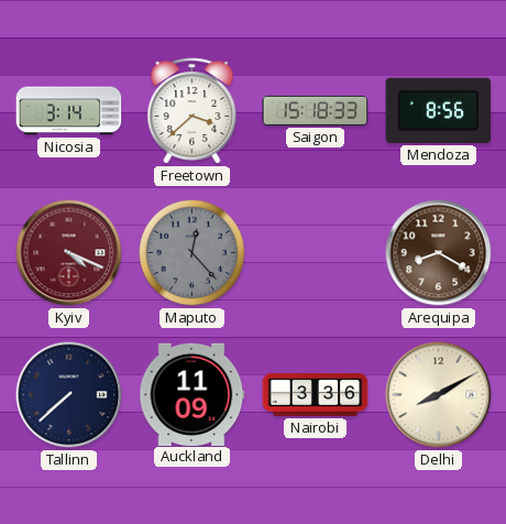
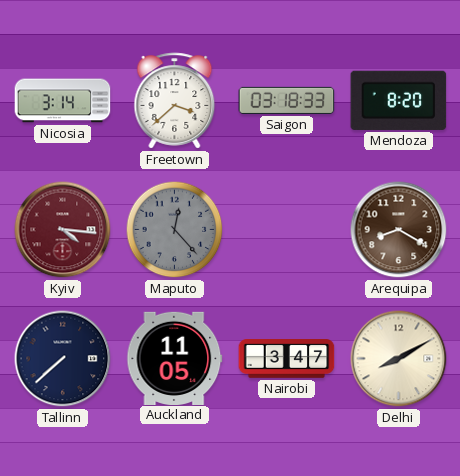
Saigon: 15:18 -> 03:18 (287, 100)
Mendoza: 8:56 -> 8:20 (399, 100)
Kyiv: 4:19 -> 4:16 (63, 230)
Auckland: 11:09 -> 11:05 (175, 358)
Nairobi: 3:36 -> 3:47 (287, 359)
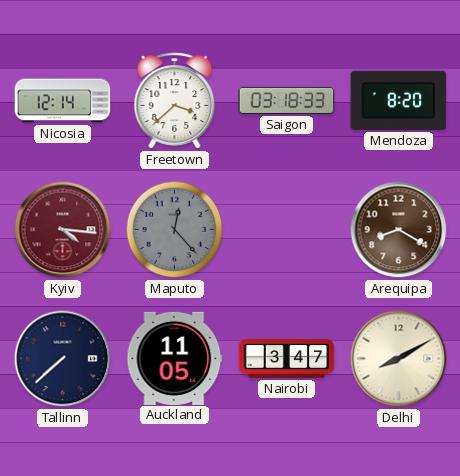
Nicosia: 3:14 -> 12:14 (63, 101)
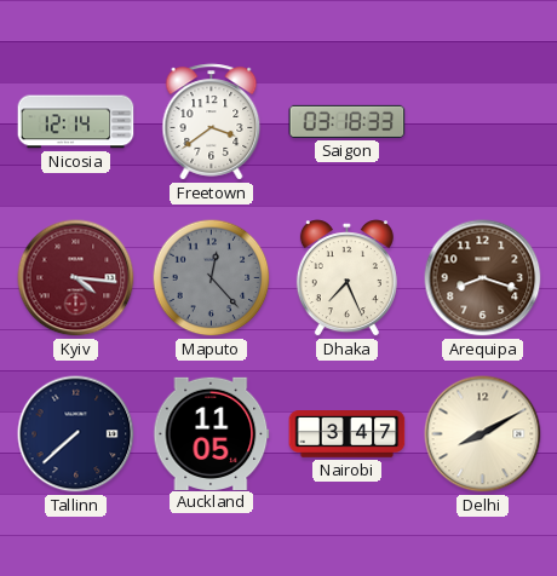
Freetown: 3:38 -> 3:39 (212, 122)
Mendoza: 8:20 -> none (399, 100)
Dhaka: none -> 7:26 (346, 278)
Arequipa: 8:20 -> 8:18 (483, 278)
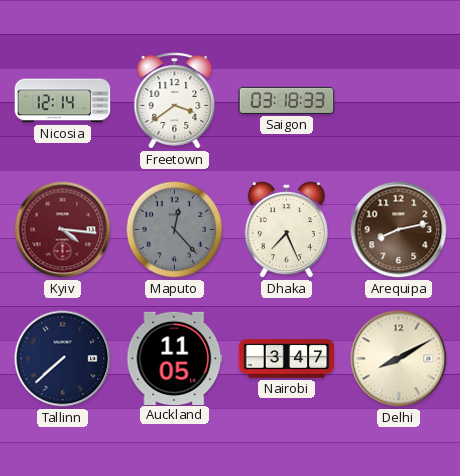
Arequipa: 8:18 -> 8:13 (399, 230)
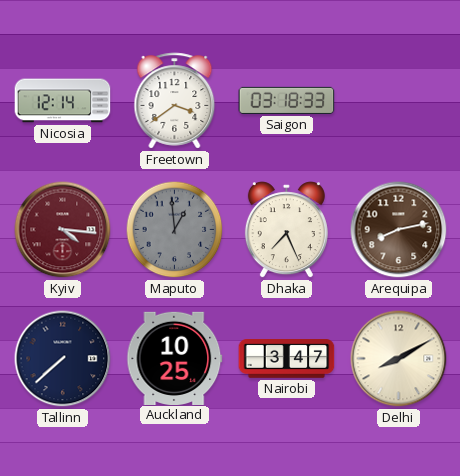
Maputo: 12:23 -> 12:59 (175, 230)
Auckland: 11:05 -> 10:25 (175, 358)
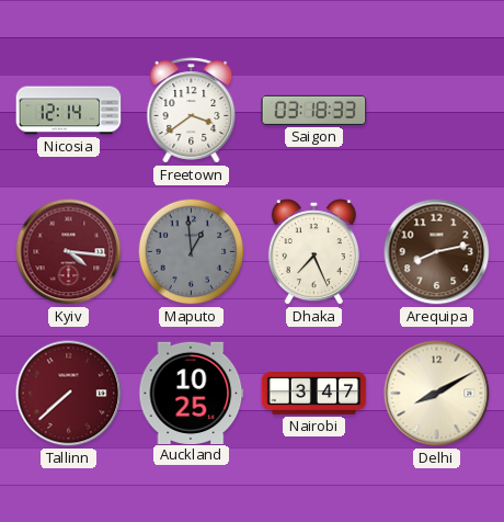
Tallinn dial: navy -> burgundy (69, 394)
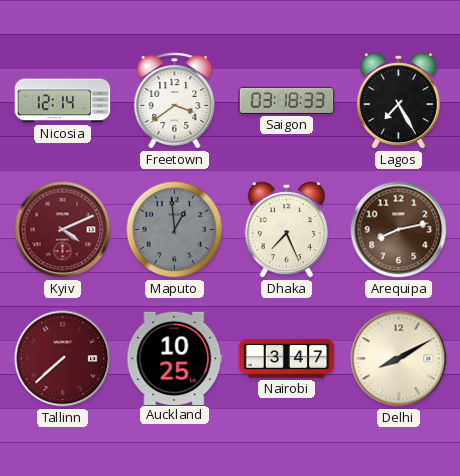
Lagos: none -> 7:25 (398, 101)
Kyiv: 4:16 -> 4:11 (63, 230)
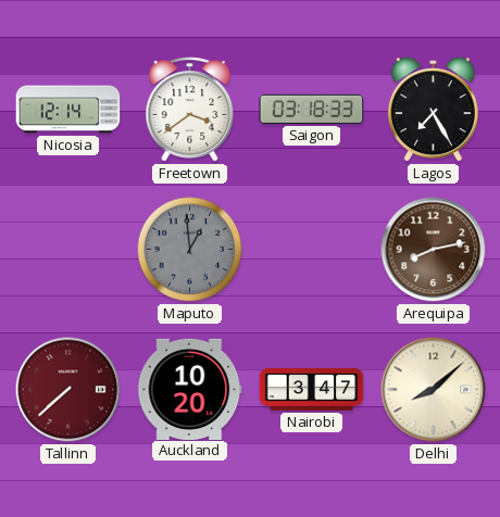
Kyiv: 4:11 -> none (63, 230)
Dhaka: 7:26 -> none (286, 230)
Auckland: 10:25 -> 10:20 (190, 389)
Delhi: 8:10 -> 8:08 (434, 390)
